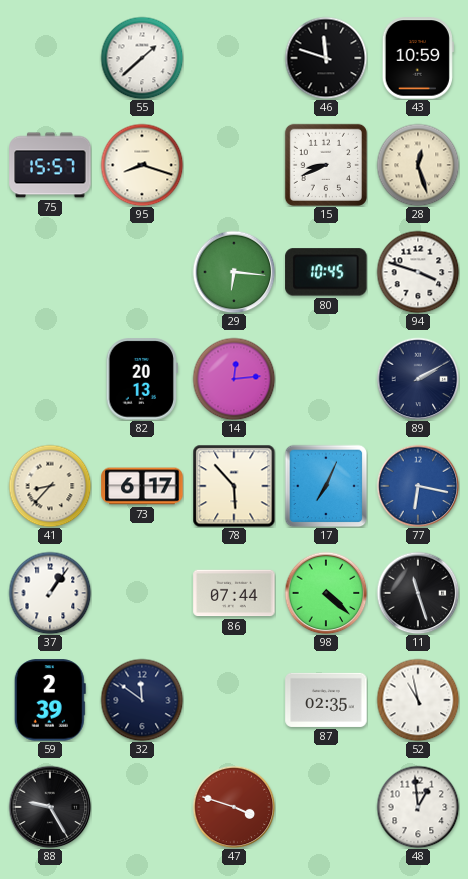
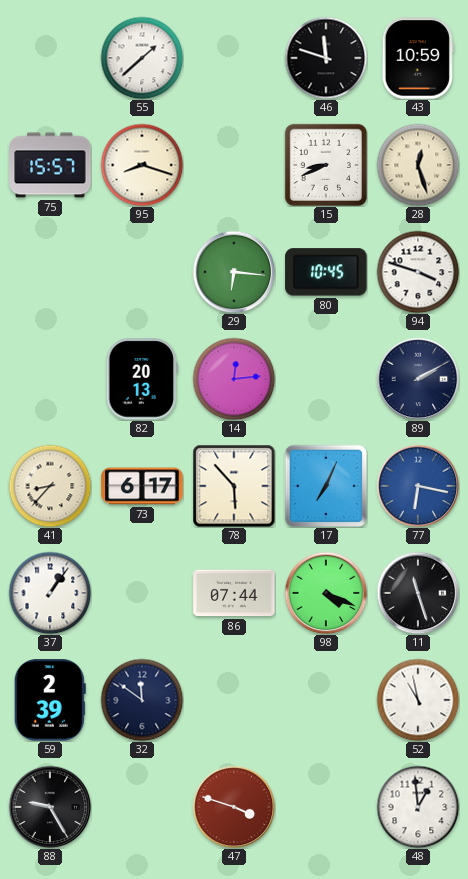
98: 4:22 -> 4:19 (326, 593)
87: 02:35 -> none (326, 700)
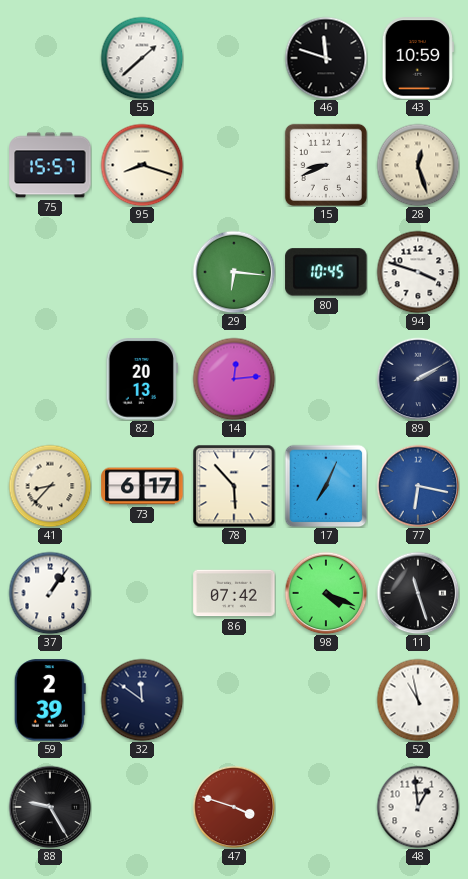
86: 07:44 -> 07:42 (234, 593)
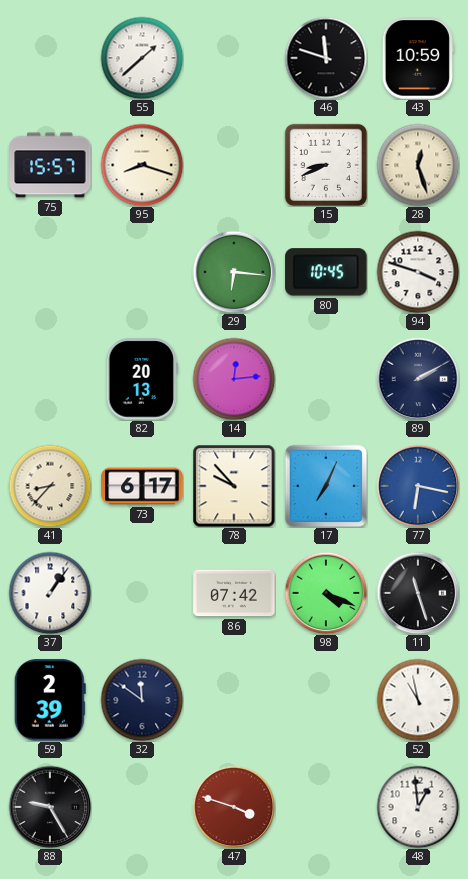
78: 5:53 -> 9:53 (234, 486)
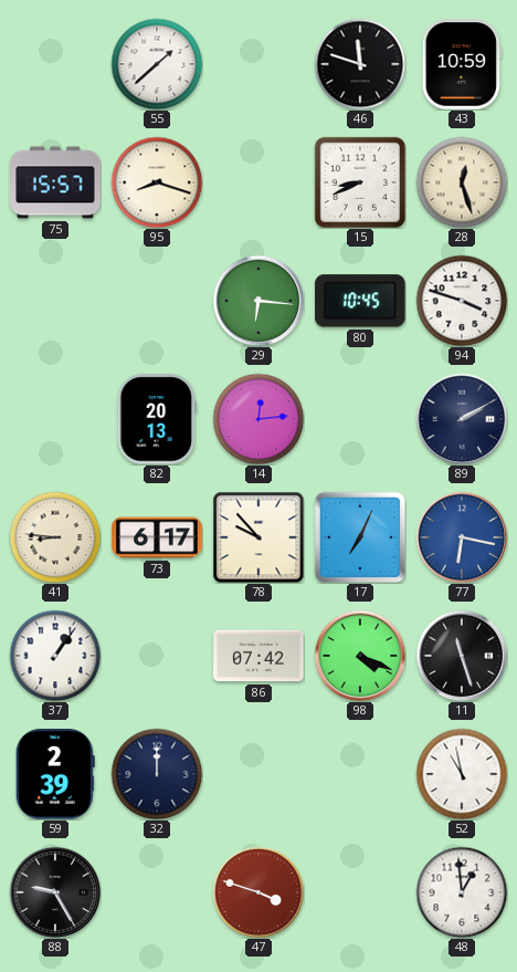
41: 8:37 -> 8:46 (55, 537)
32: 11:51 -> 12:00 (157, 774)
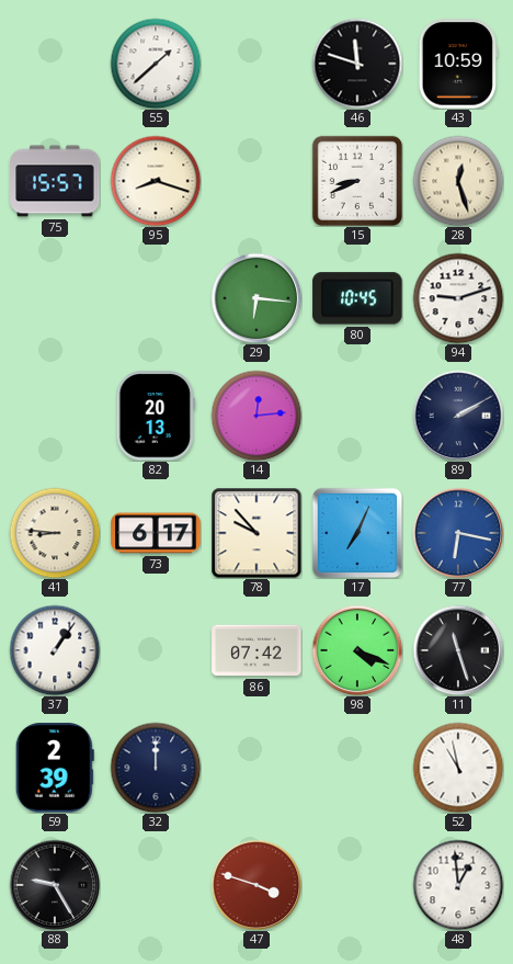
94: 3:48 -> 9:12 (458, 298)
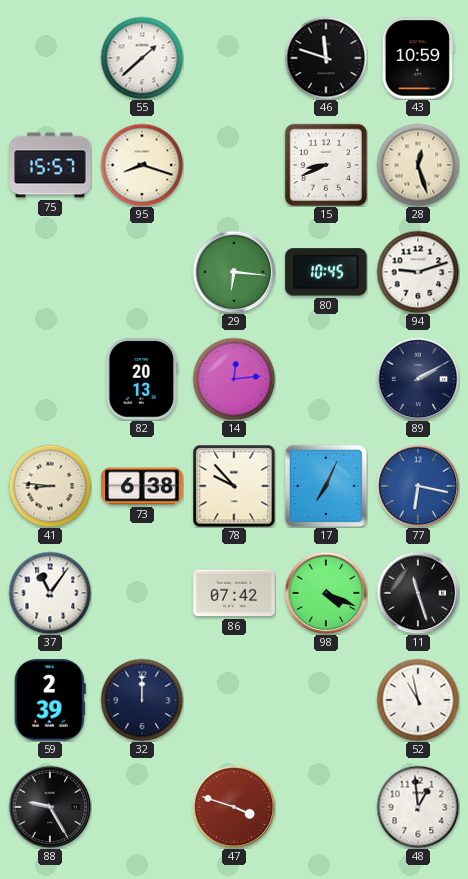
73: 6:17 -> 6:38 (142, 486)
37: 1:06 -> 11:06 (50, 593)
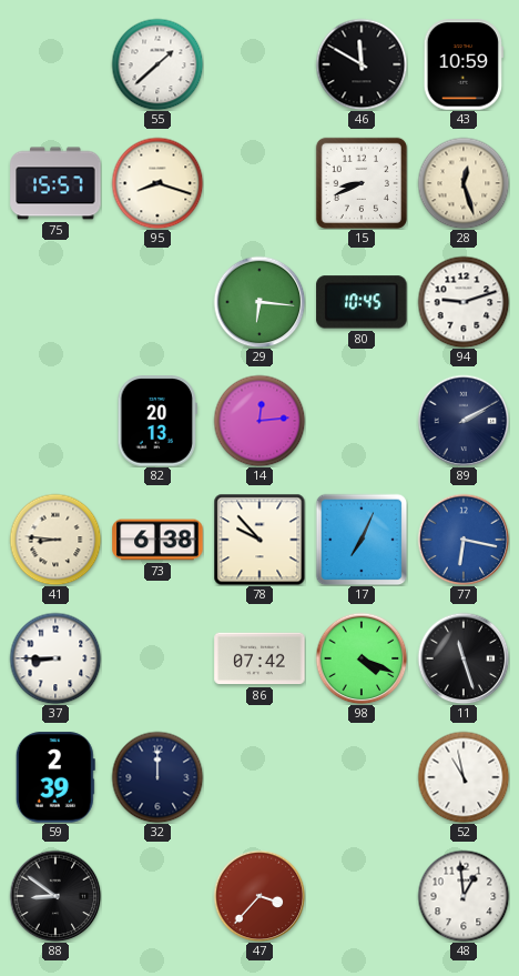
46: 11:48 -> 11:50 (362, 64)
37: 11:06 -> 8:45 (55, 658)
88: 9:25 -> 8:51 (55, 896)
47: 3:48 -> 3:37 (259, 896)
